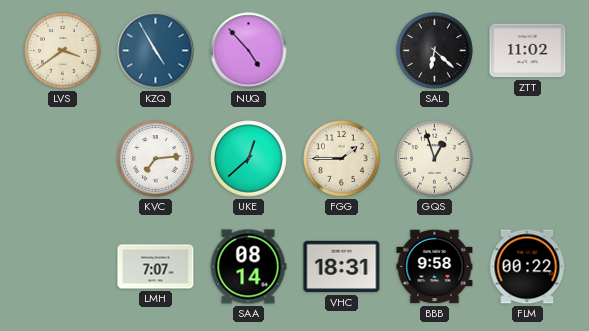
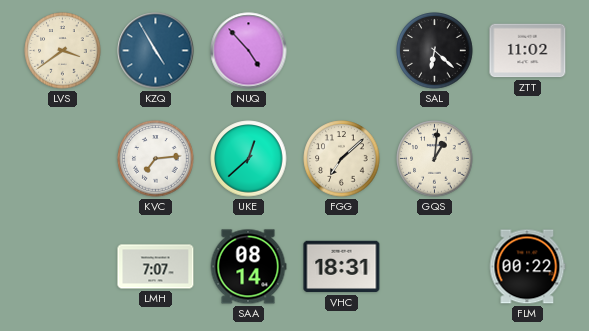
FGG: 1:45 -> 7:08 (342, 159)
GQS: 12:57 -> 1:01 (435, 159)
BBB: 9:58 -> none (435, 267)
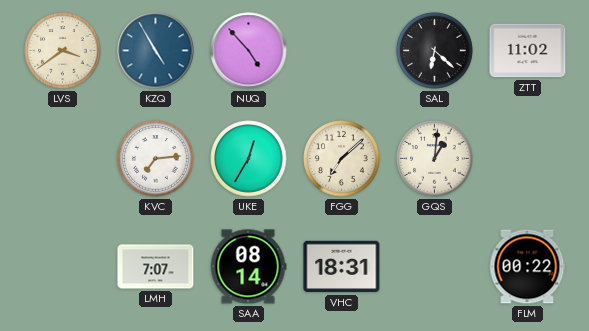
UKE: 12:38 -> 12:35 (249, 159)
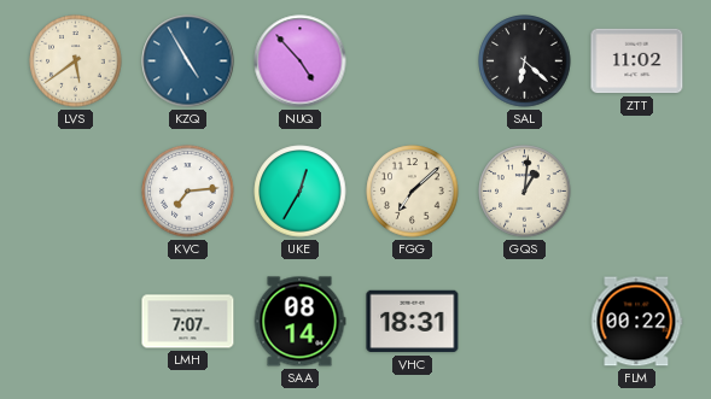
LVS: 3:39 -> 5:39 (76, 61)
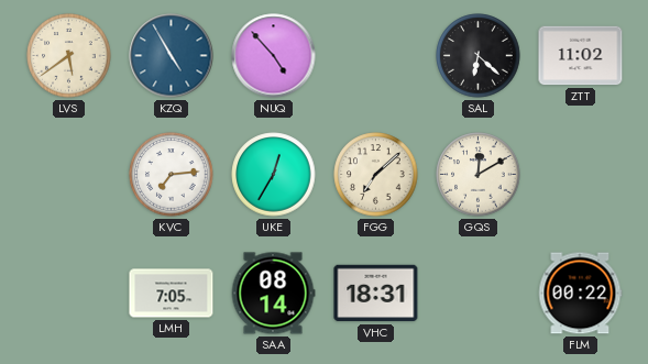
GQS: 1:01 -> 12:10 (479, 175)
LMH: 7:07 -> 7:05 (172, 294)
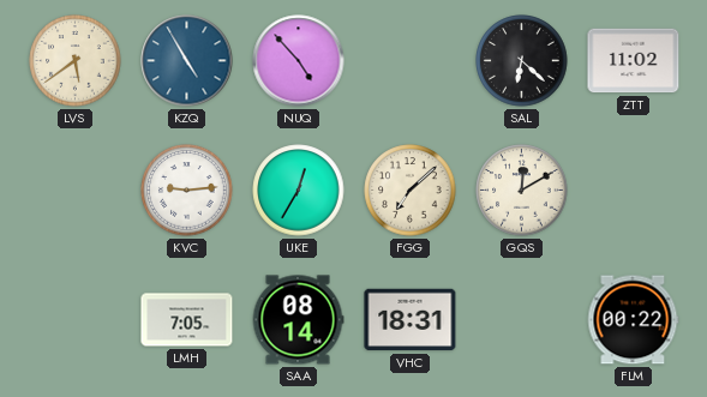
KVC: 7:14 -> 9:14 (187, 191)
